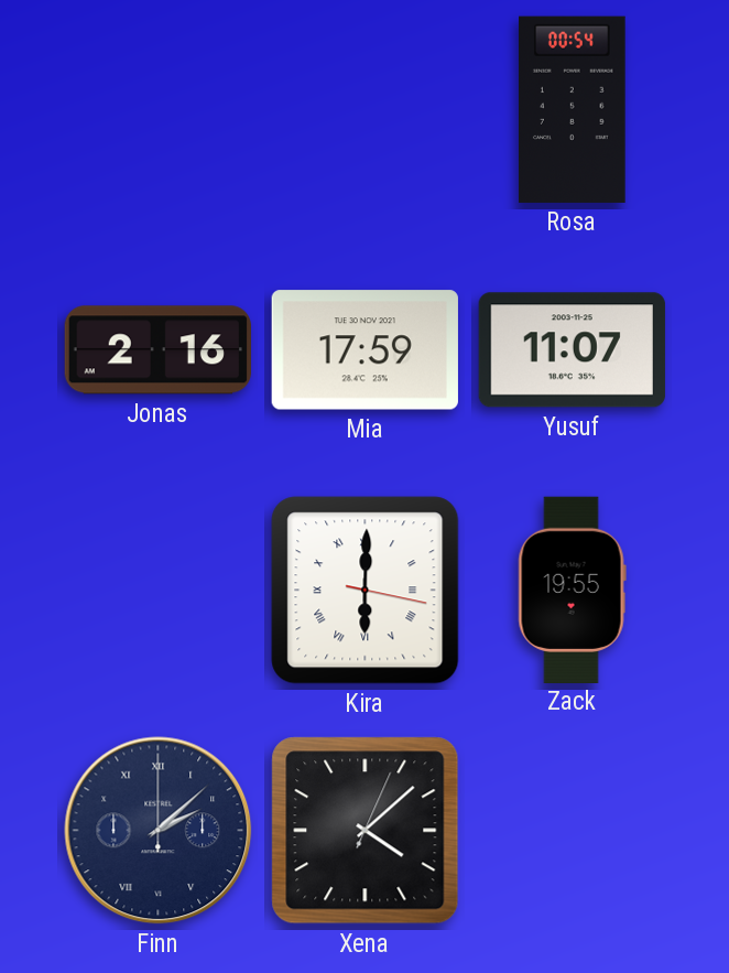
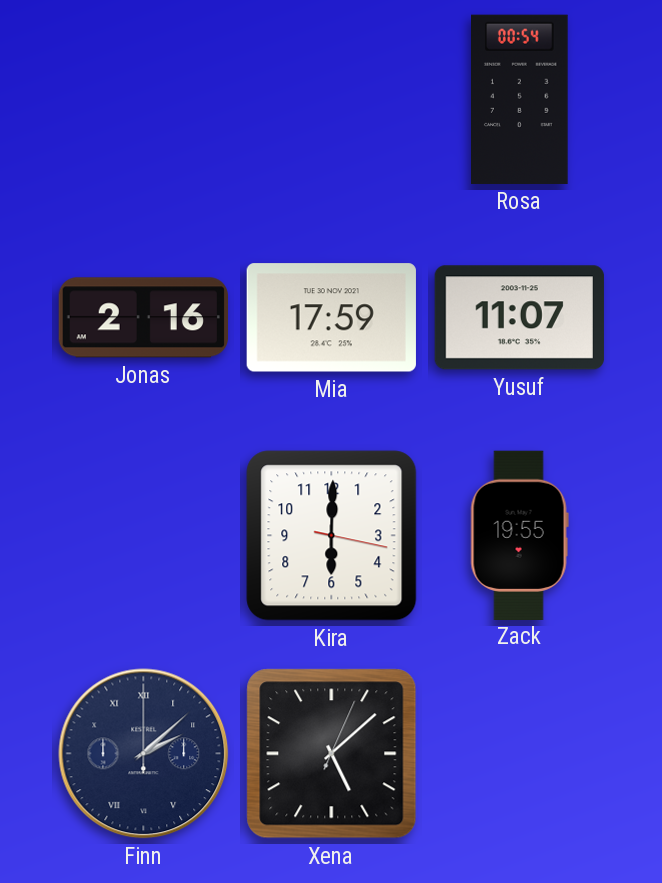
Kira numerals: Roman -> Arabic (332, 536)
Xena: 4:08 -> 5:08 (332, 754)
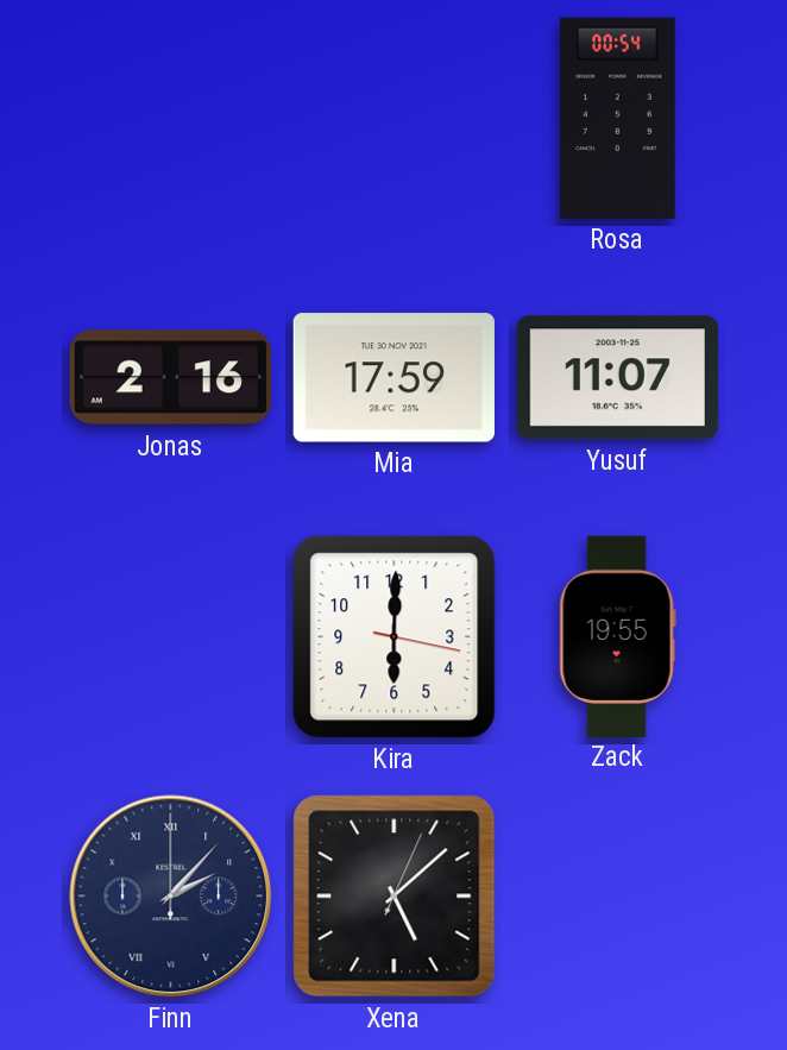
Finn: 2:08 -> 2:07 (171, 897)
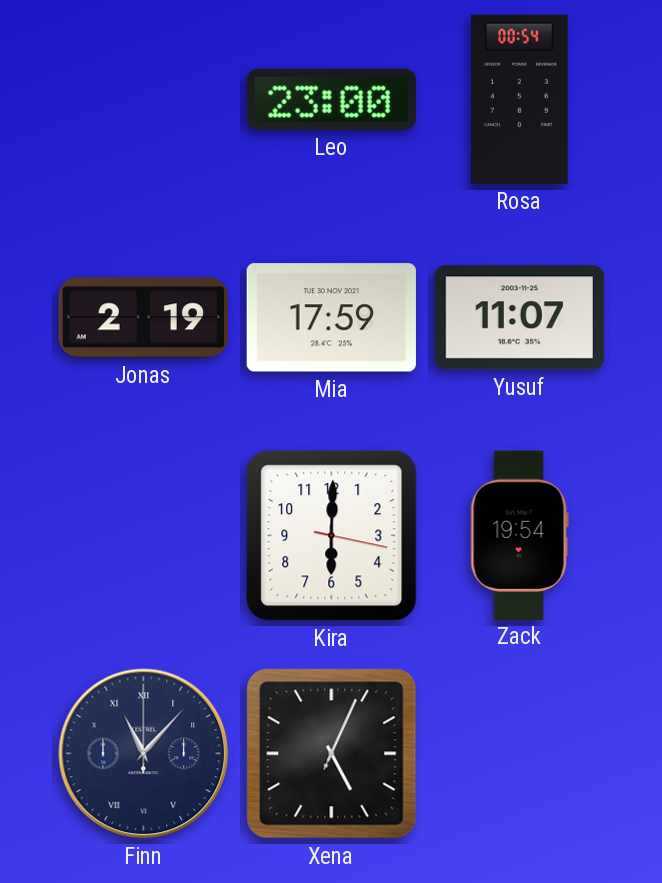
Leo: none -> 23:00 (331, 99)
Jonas: 2:16 -> 2:19 (143, 318)
Zack: 19:55 -> 19:54 (519, 535)
Finn: 2:07 -> 11:07 (144, 754)
Xena: 5:08 -> 5:04 (332, 754)
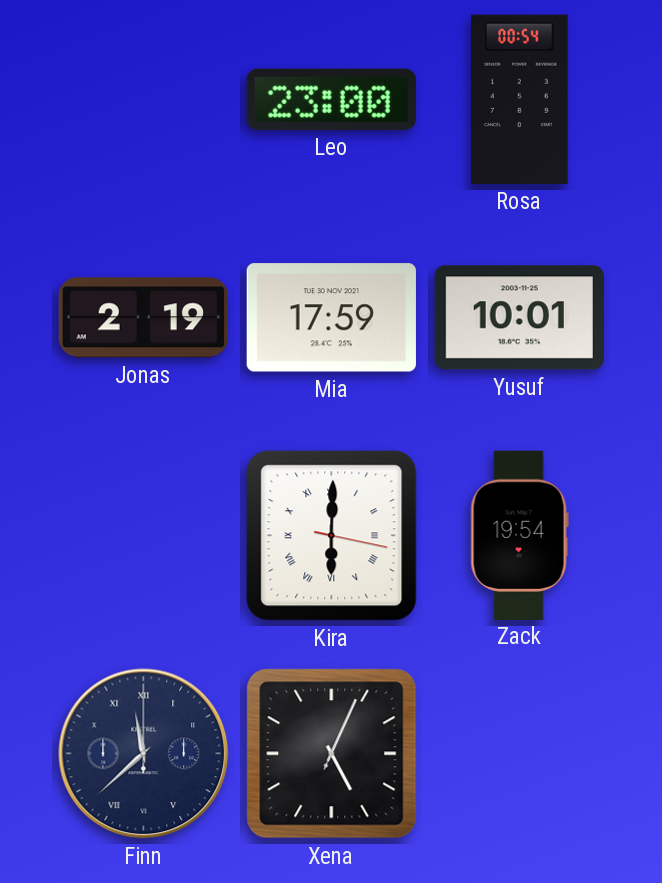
Yusuf: 11:07 -> 10:01 (519, 318)
Kira numerals: Arabic -> Roman (332, 536)
Finn: 11:07 -> 11:38 (144, 754)
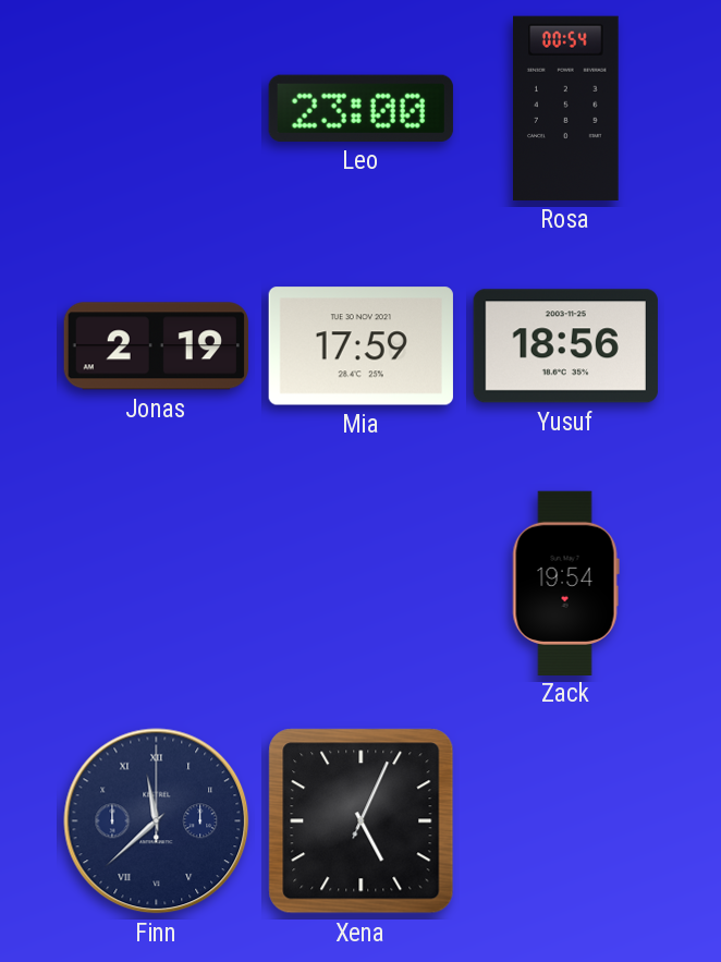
Yusuf: 10:01 -> 18:56 (565, 346)
Kira: 6:00 -> none (332, 536)
